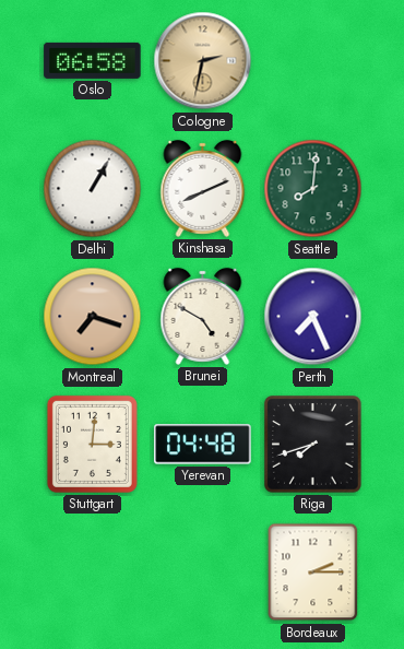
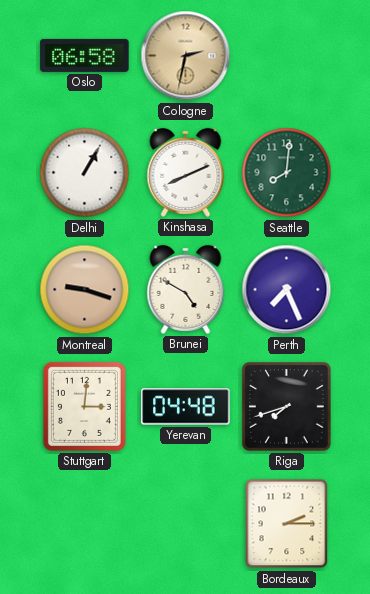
Montreal: 7:18 -> 9:18 (85, 290)
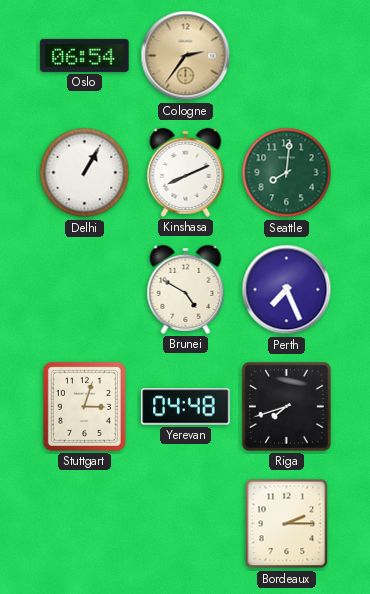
Oslo: 06:58 -> 06:54 (85, 55)
Cologne: 2:32 -> 2:36 (186, 56)
Montreal: 9:18 -> none (85, 290)
Stuttgart: 3:01 -> 3:03 (84, 406)
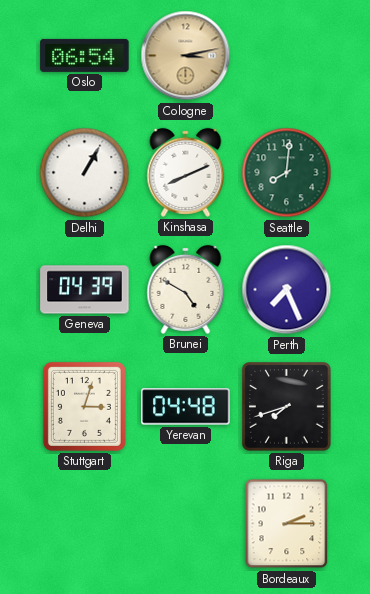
Cologne: 2:36 -> 3:13 (186, 56)
Geneva: none -> 04:39 (85, 290)
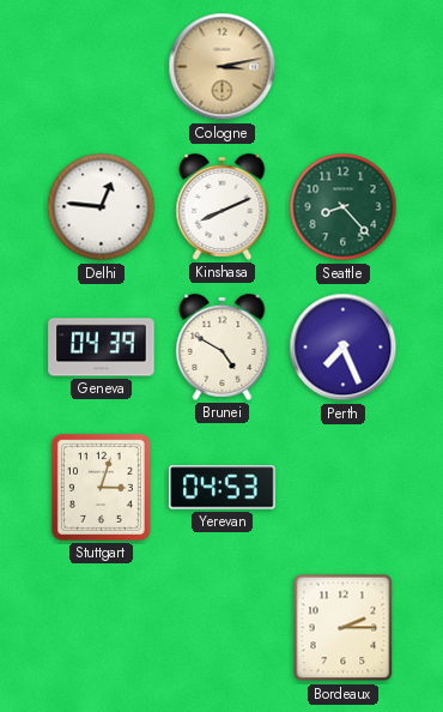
Oslo: 06:54 -> none (85, 55)
Delhi: 1:05 -> 12:46 (102, 207)
Seattle: 8:01 -> 8:23 (344, 207)
Yerevan: 04:48 -> 04:53 (223, 488)
Riga: 7:42 -> none (287, 407)
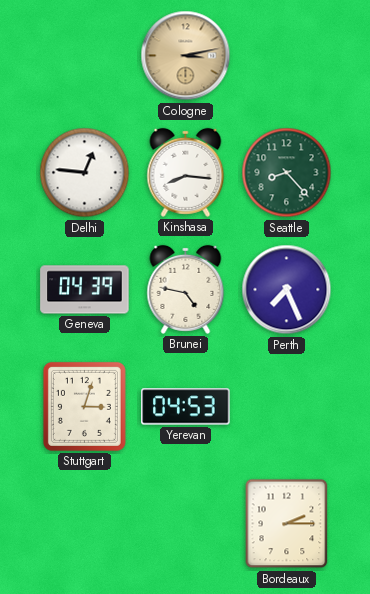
Kinshasa: 8:11 -> 8:16 (186, 172)
Brunei: 4:50 -> 4:47 (186, 289)
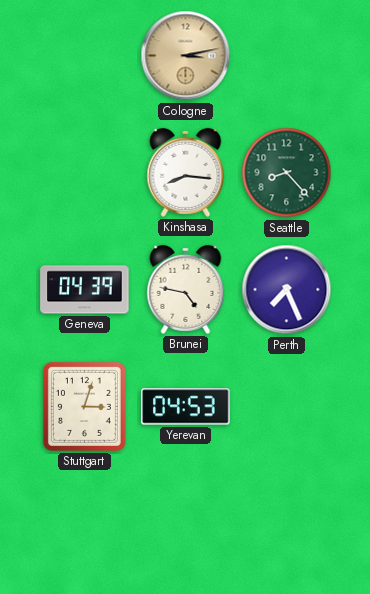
Delhi: 12:46 -> none (85, 173)
Bordeaux: 2:15 -> none (287, 524)
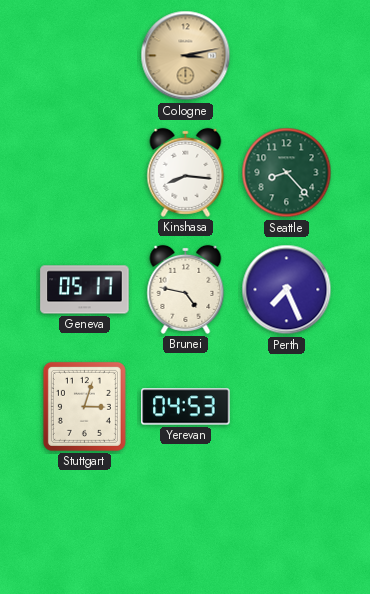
Geneva: 04:39 -> 05:17 (85, 290)
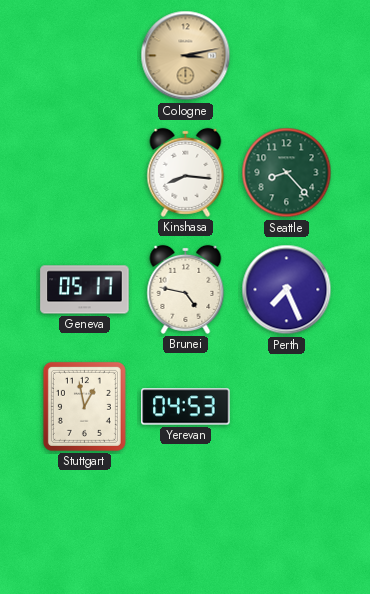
Stuttgart: 3:03 -> 12:58 (84, 406)
